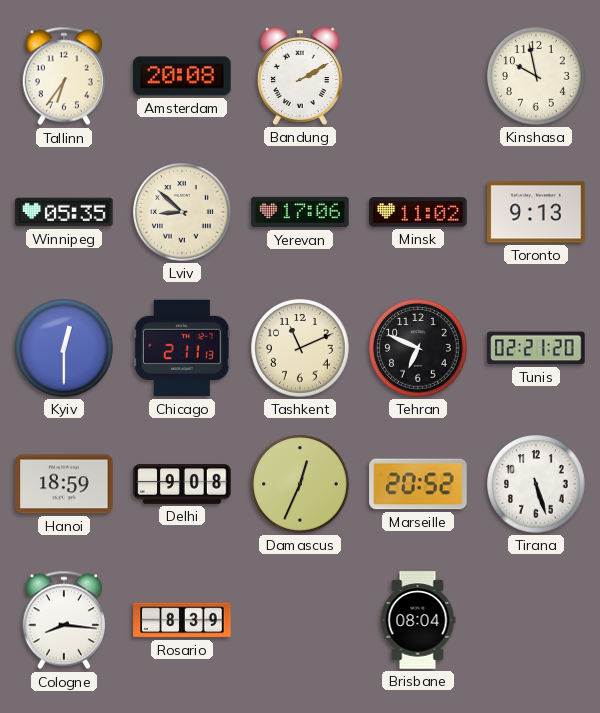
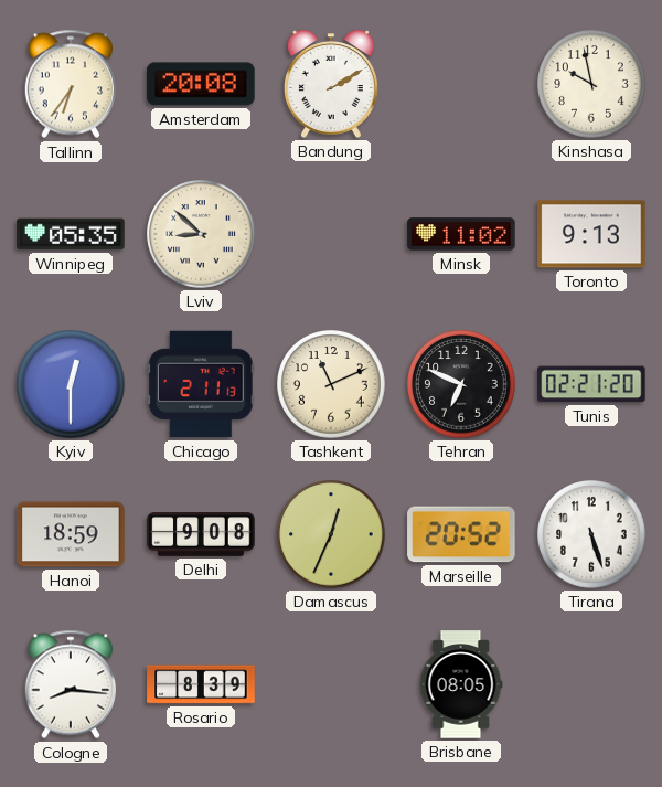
Yerevan: 17:06 -> none (300, 212)
Brisbane: 08:04 -> 08:05 (461, 684)
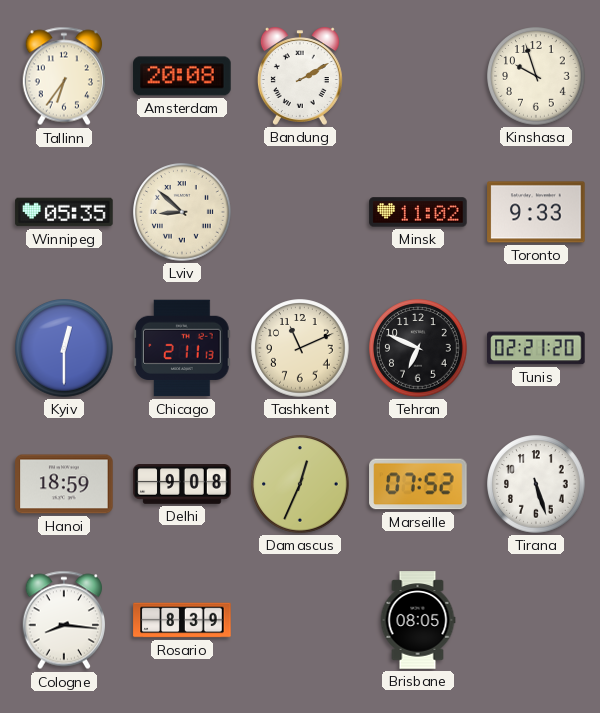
Kinshasa: 9:58 -> 9:57 (536, 76)
Toronto: 9:13 -> 9:33 (536, 212)
Marseille: 20:52 -> 07:52 (418, 484)
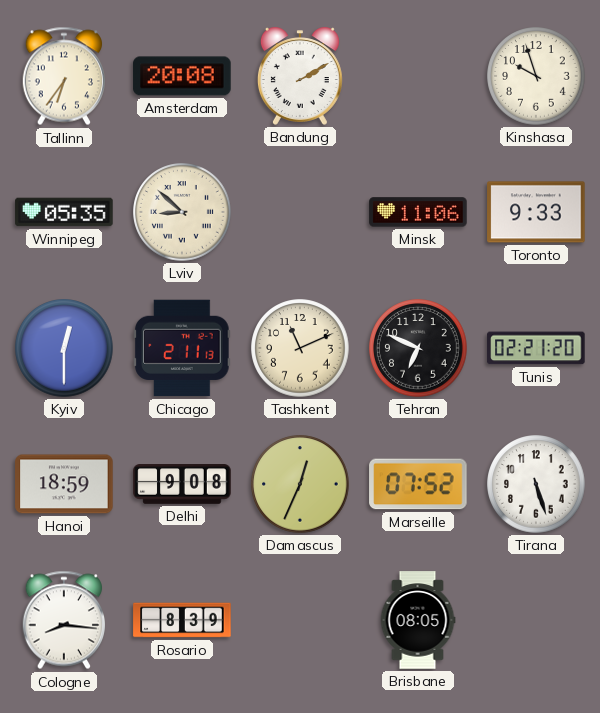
Minsk: 11:02 -> 11:06 (418, 212)
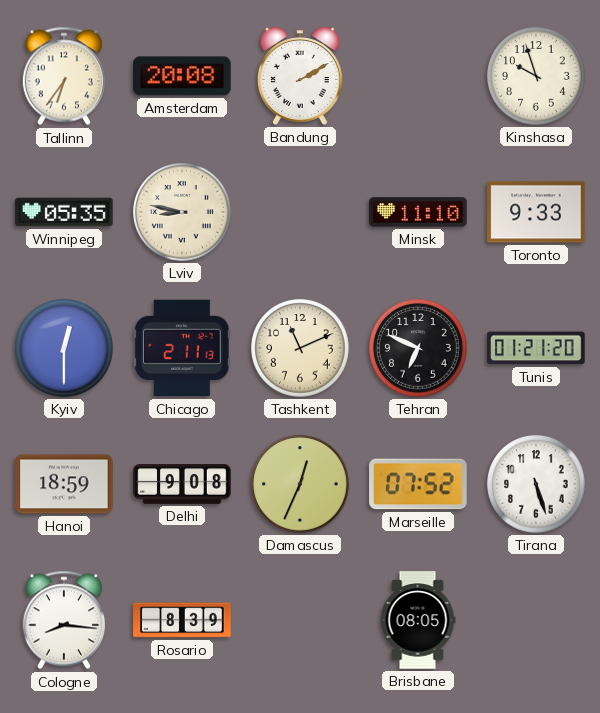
Lviv: 8:52 -> 8:47 (182, 212)
Minsk: 11:06 -> 11:10 (418, 212)
Tunis: 02:21 -> 01:21 (536, 348)
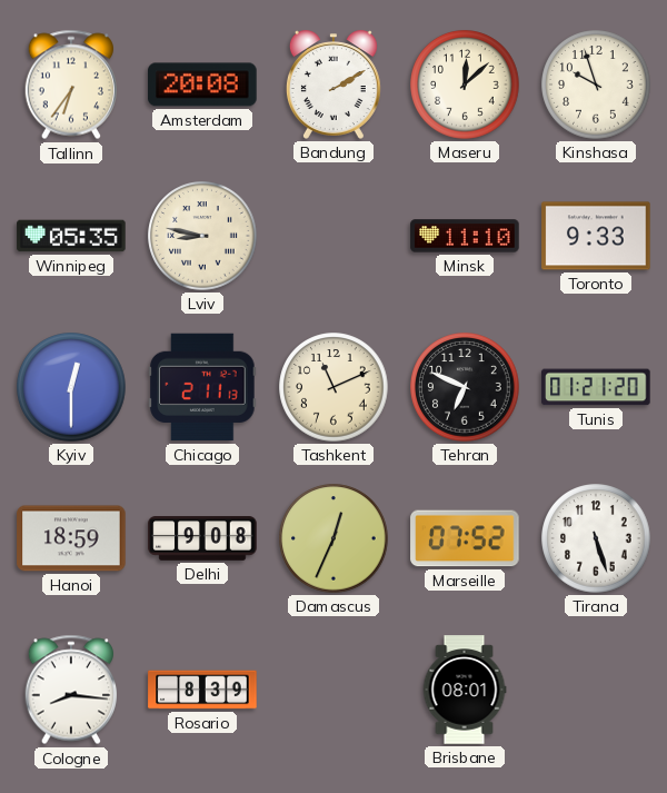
Maseru: none -> 12:08 (465, 85)
Brisbane: 08:05 -> 08:01 (465, 690)
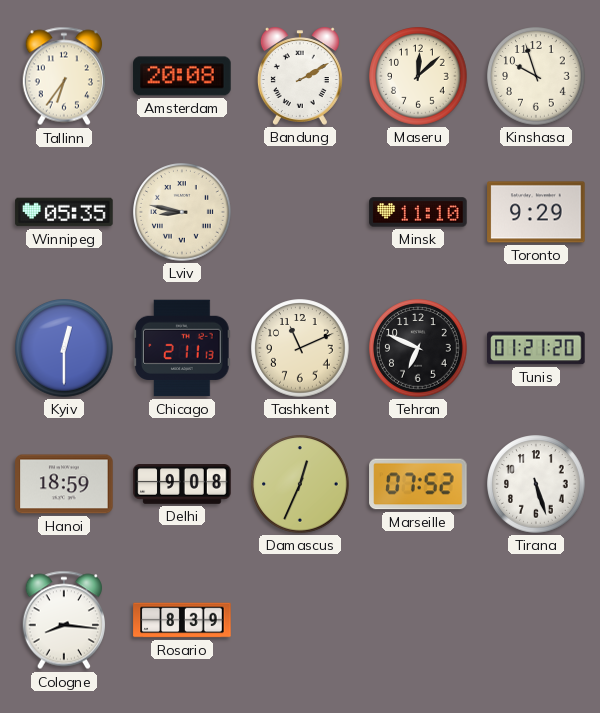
Toronto: 9:33 -> 9:29 (536, 212)
Brisbane: 08:01 -> none (465, 690)
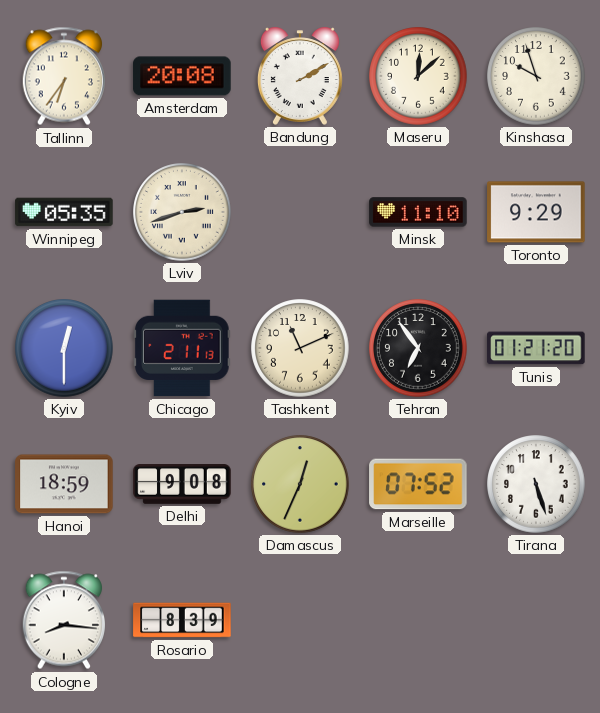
Lviv: 8:47 -> 2:42 (182, 212)
Tehran: 6:49 -> 6:54 (418, 348)
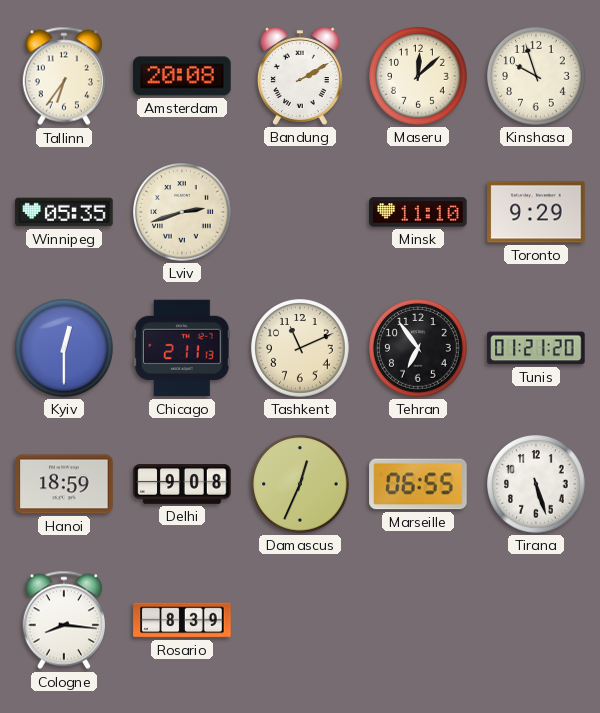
Marseille: 07:52 -> 06:55 (418, 484)
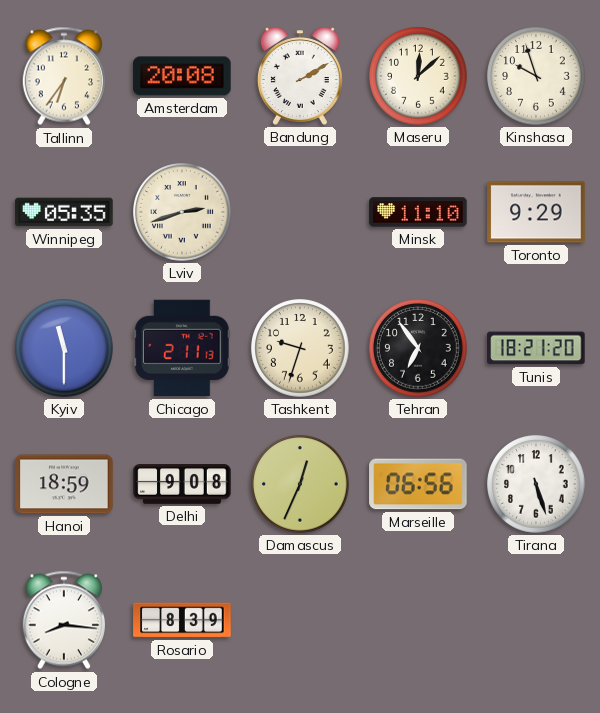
Kyiv: 12:30 -> 11:30 (64, 348)
Tashkent: 11:11 -> 9:33 (300, 348)
Tunis: 01:21 -> 18:21 (536, 348)
Marseille: 06:55 -> 06:56 (418, 484)
